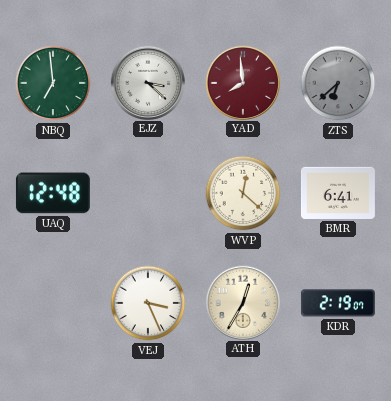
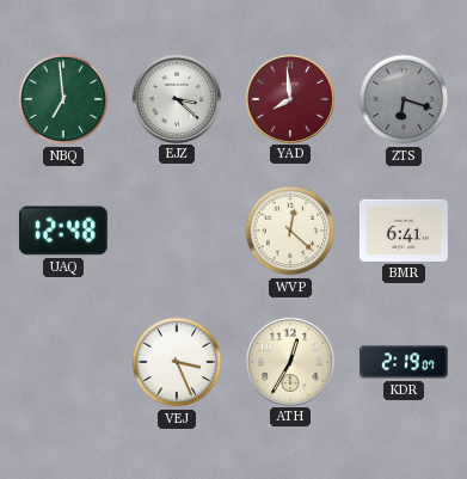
ZTS: 6:38 -> 6:18 (404, 99)
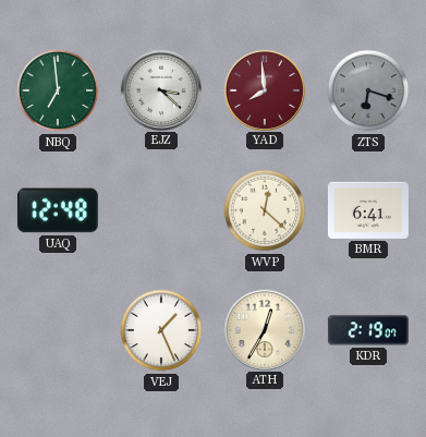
VEJ: 3:26 -> 1:26 (161, 330)
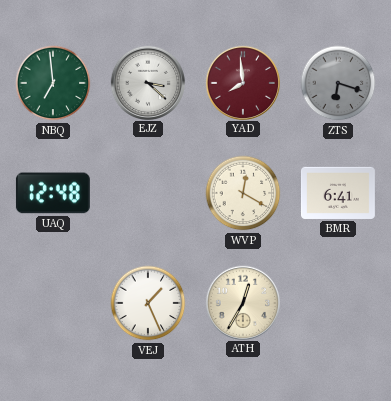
WVP: 12:22 -> 12:20 (243, 193)
KDR: 2:19 -> none (368, 330)
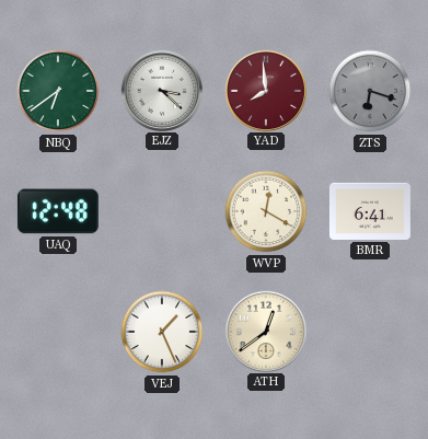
NBQ: 6:59 -> 6:39 (58, 91)
ATH: 12:35 -> 12:39 (265, 331)
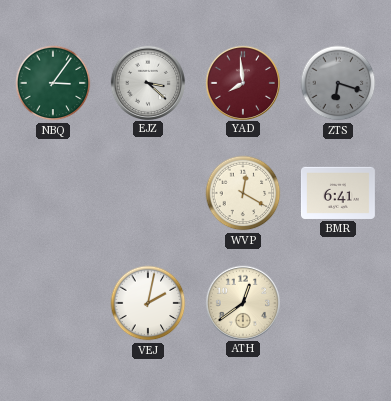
NBQ: 6:39 -> 3:06 (53, 83)
UAQ: 12:48 -> none (58, 211)
VEJ: 1:26 -> 2:02 (148, 303)
